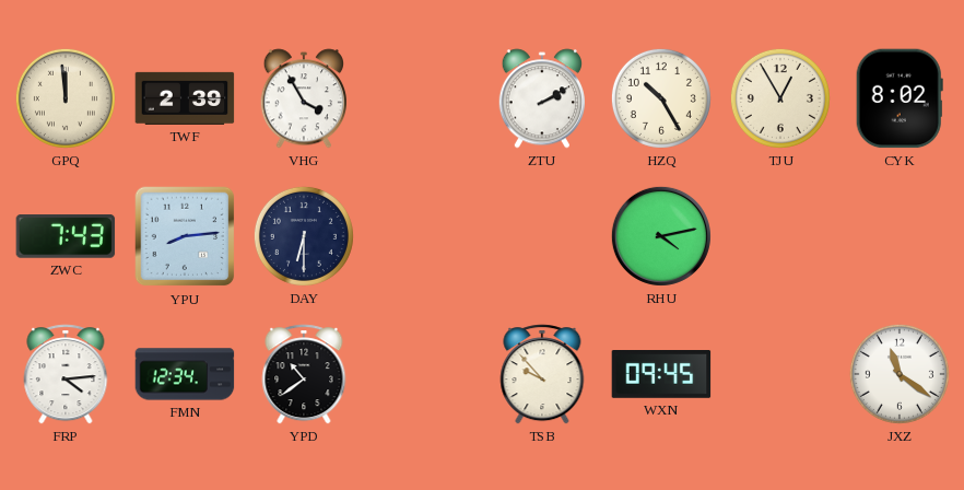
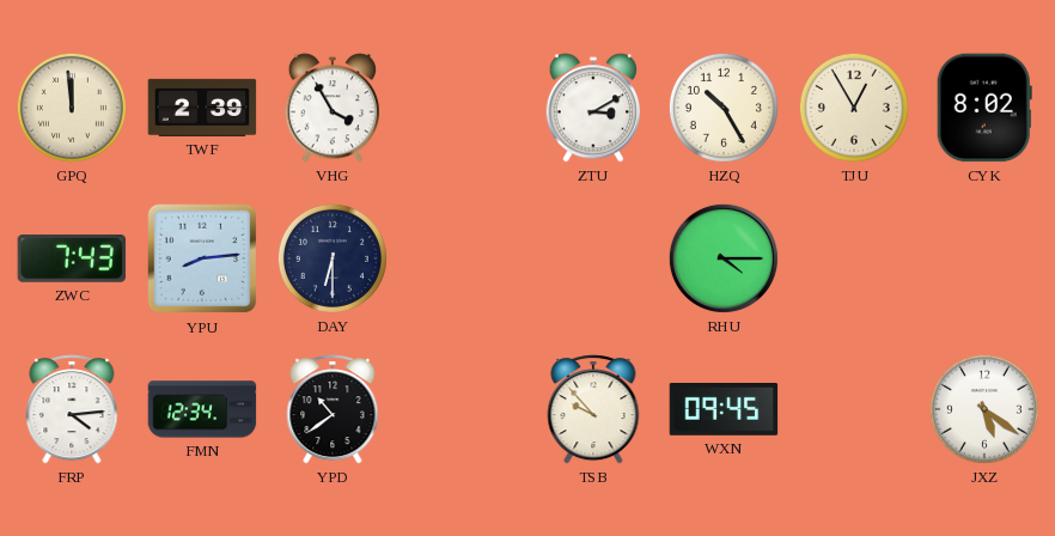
ZTU: 2:10 -> 3:10 (592, 108)
RHU: 4:13 -> 4:15 (724, 258)
JXZ: 11:21 -> 5:21 (984, 409)
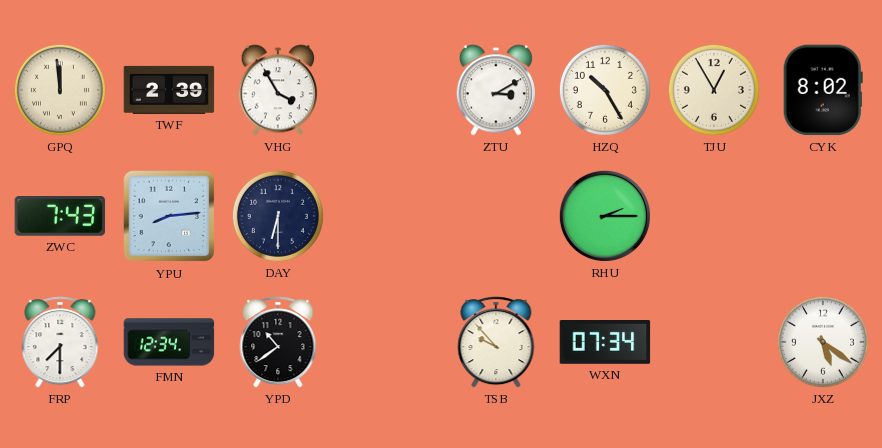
RHU: 4:15 -> 2:15 (605, 216)
FRP: 4:14 -> 7:30 (60, 342)
WXN: 09:45 -> 07:34 (605, 343)
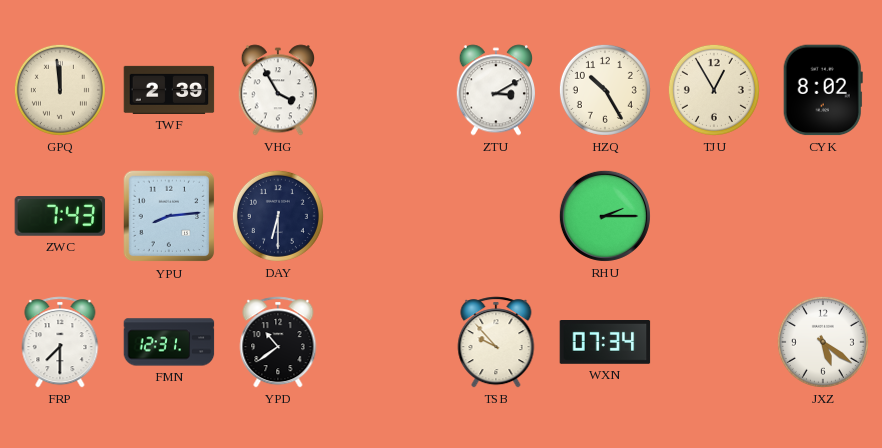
FMN: 12:34 -> 12:31 (169, 342)
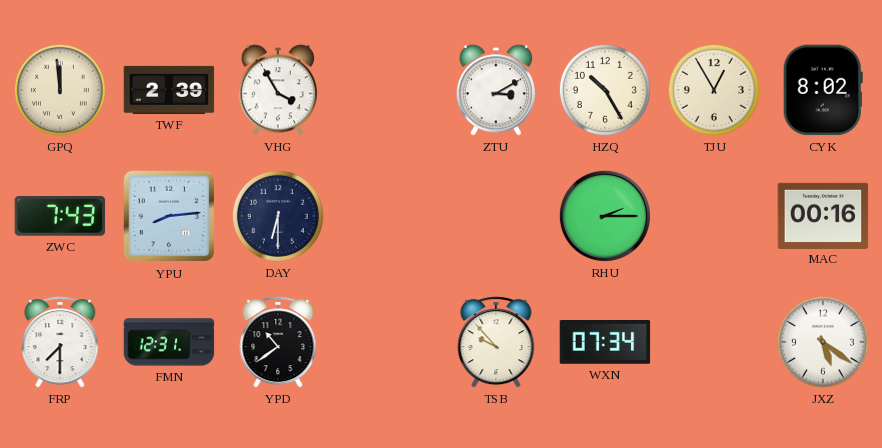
MAC: none -> 00:16 (823, 215)
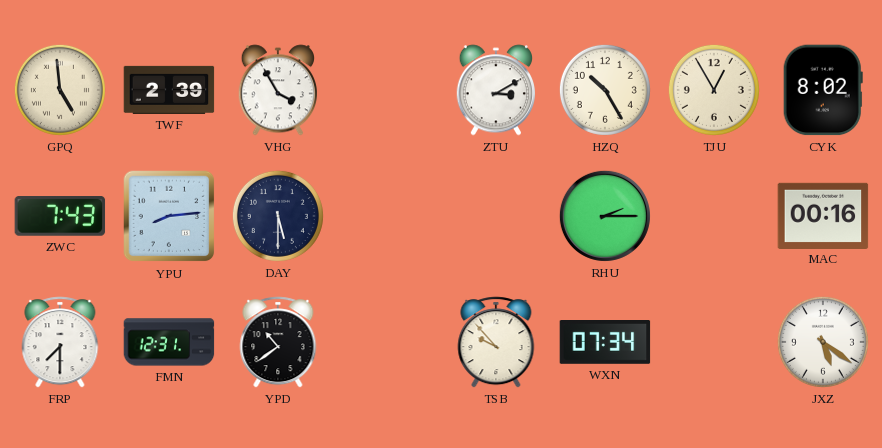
GPQ: 11:59 -> 4:59 (60, 90)
DAY: 6:30 -> 5:30 (278, 216)
